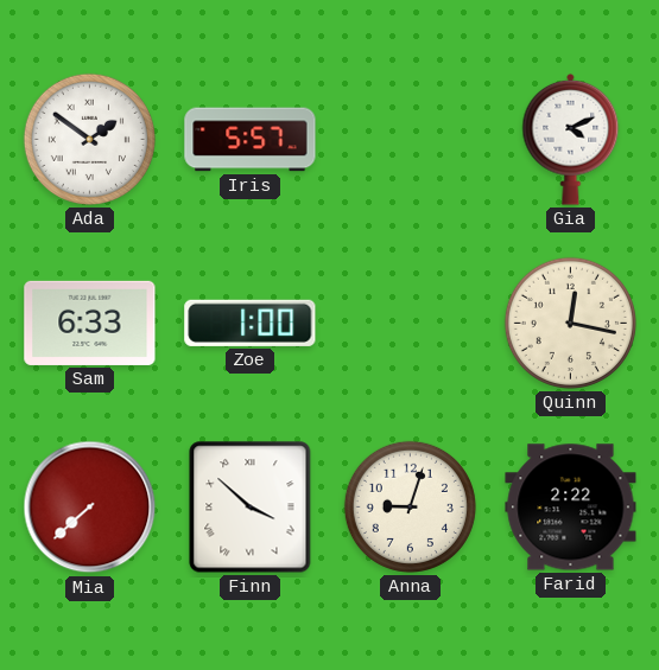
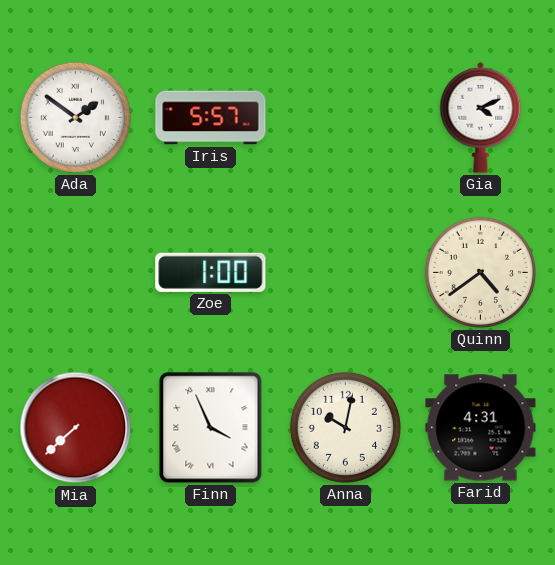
Sam: 6:33 -> none (90, 323)
Quinn: 12:17 -> 4:39 (480, 272)
Finn: 3:52 -> 3:56 (211, 428)
Anna: 9:03 -> 10:02 (345, 427)
Farid: 2:22 -> 4:31 (481, 428)
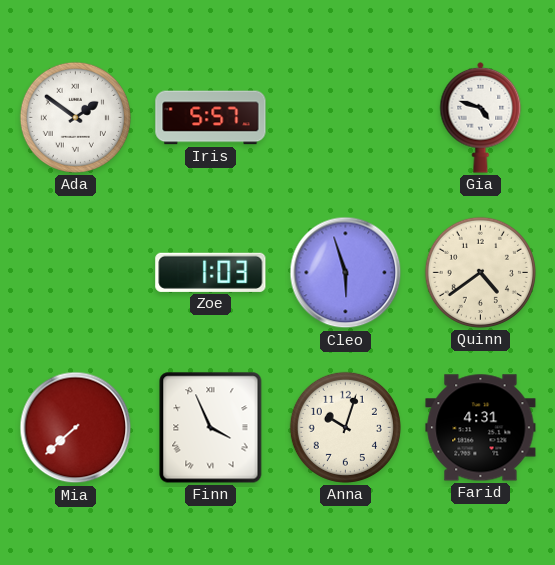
Gia: 4:11 -> 4:48 (481, 117)
Zoe: 1:00 -> 1:03 (211, 272)
Cleo: none -> 5:57 (346, 273)
Anna: 10:02 -> 10:03 (345, 427)
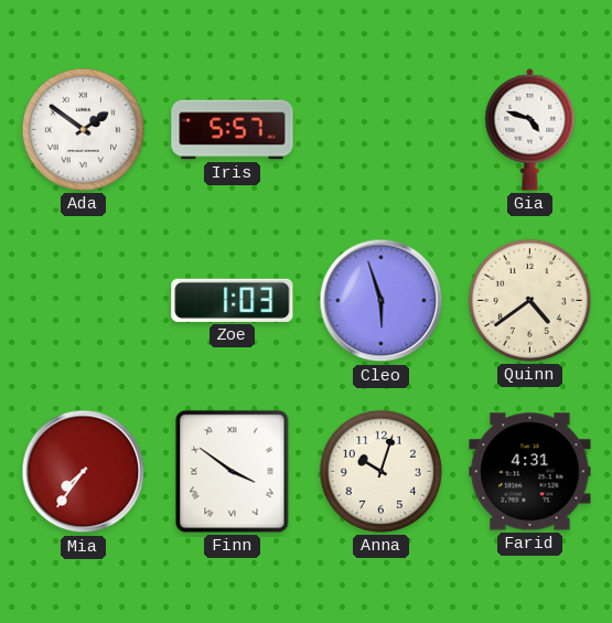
Mia: 7:38 -> 7:36 (84, 472)
Finn: 3:56 -> 3:51 (233, 472)
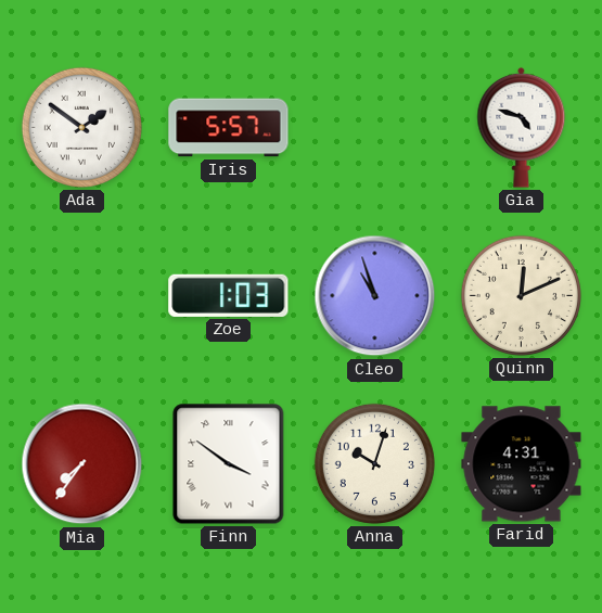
Cleo: 5:57 -> 10:57 (375, 296)
Quinn: 4:39 -> 12:11 (521, 295)
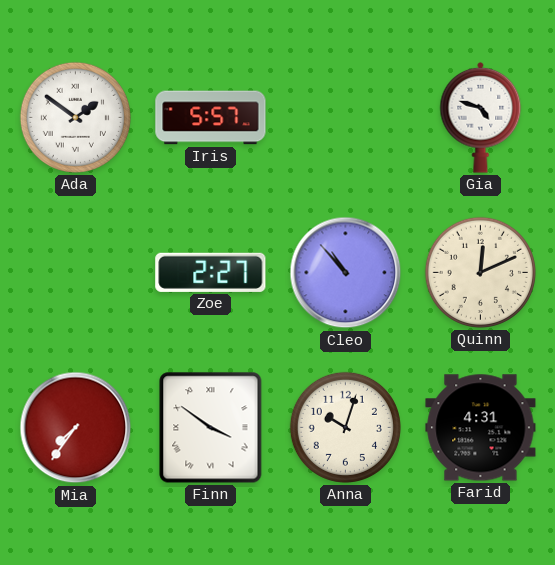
Zoe: 1:03 -> 2:27 (211, 272)
Cleo: 10:57 -> 10:53 (346, 273)
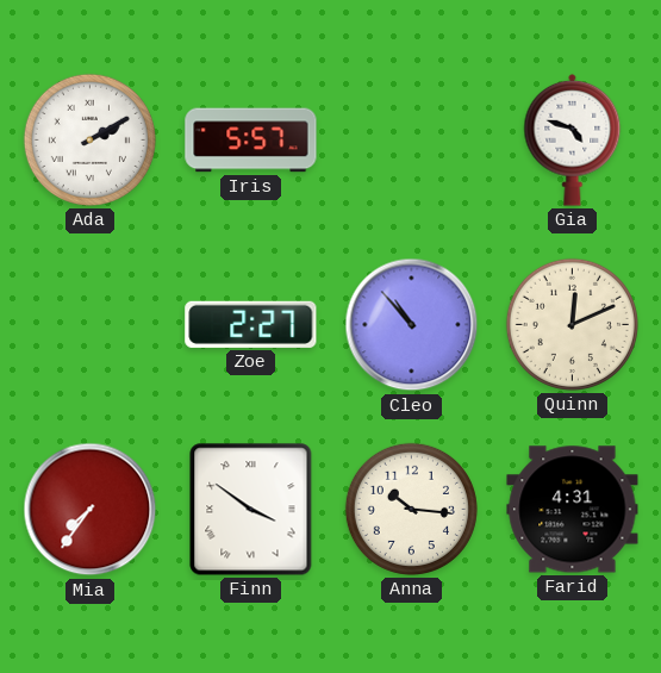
Ada: 1:51 -> 2:10 (89, 139)
Anna: 10:03 -> 10:16 (411, 509)
